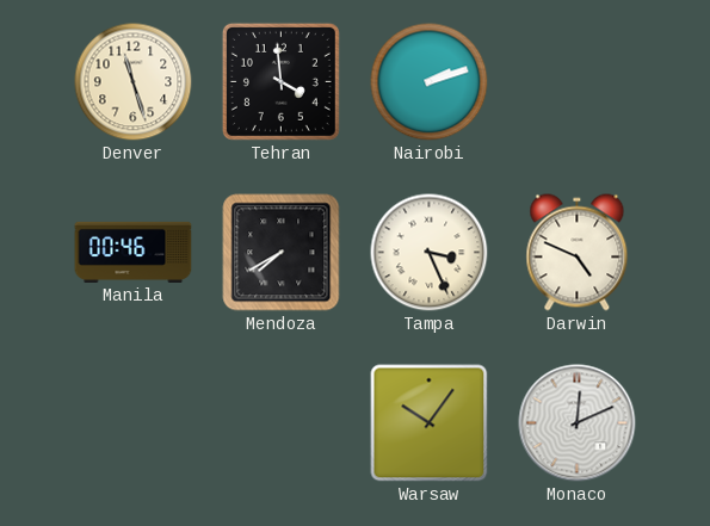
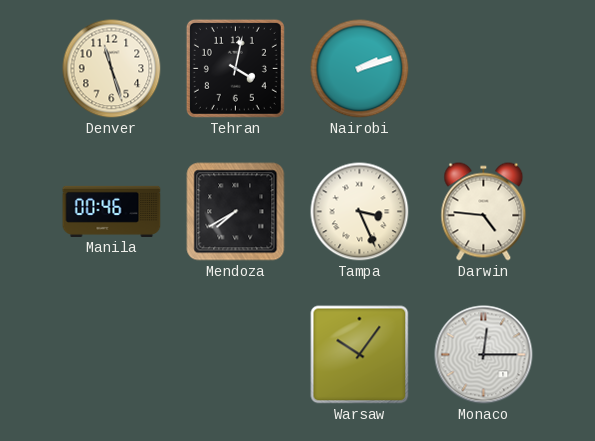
Tehran: 3:59 -> 4:02 (235, 68)
Darwin: 4:49 -> 4:46 (484, 212)
Monaco: 12:11 -> 12:15 (484, 355)
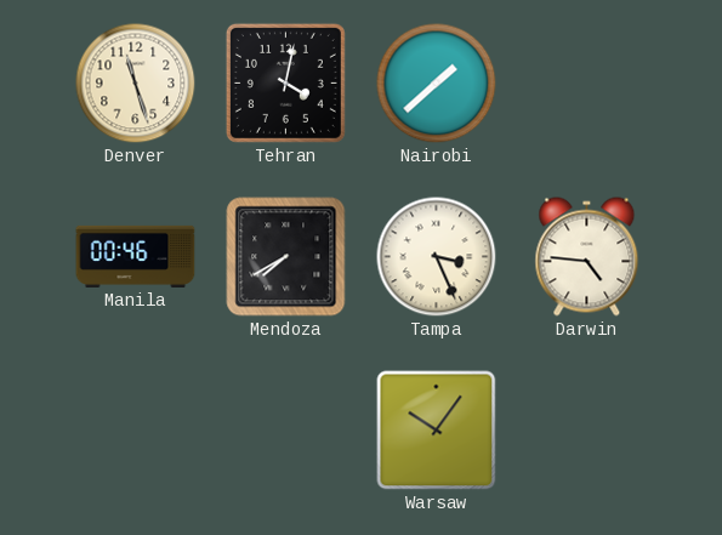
Nairobi: 2:12 -> 1:38 (437, 84)
Monaco: 12:15 -> none (484, 355)
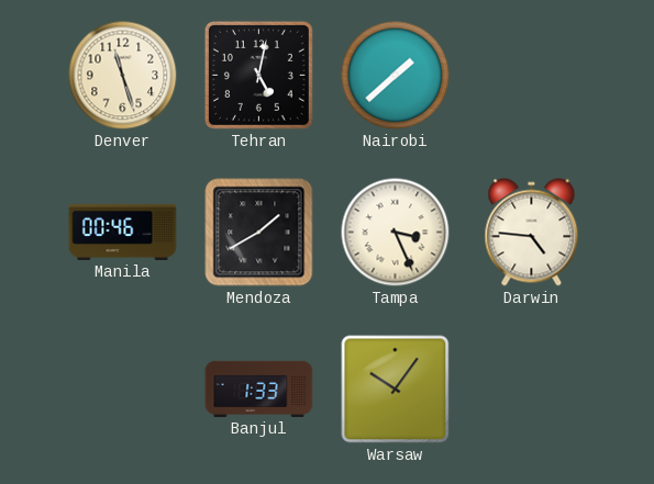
Tehran: 4:02 -> 5:02 (258, 75)
Mendoza: 7:40 -> 1:40 (259, 233)
Banjul: none -> 1:33 (259, 389)
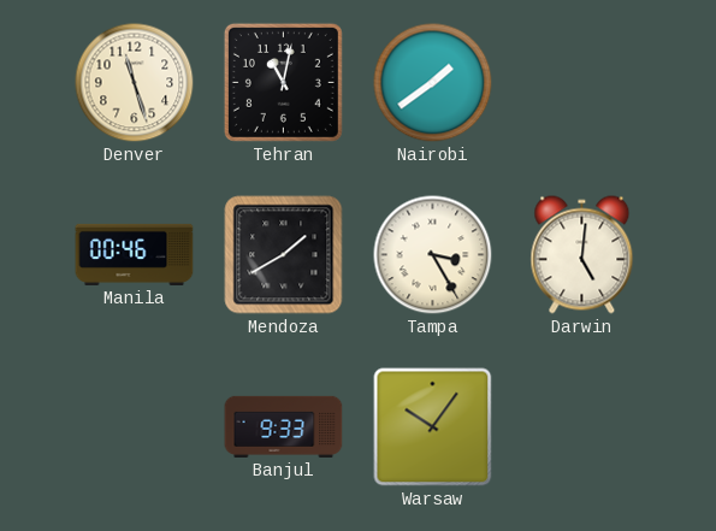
Tehran: 5:02 -> 11:02 (283, 82)
Nairobi: 1:38 -> 1:39 (433, 83)
Tampa: 3:26 -> 3:25 (433, 255)
Darwin: 4:46 -> 5:01 (582, 255)
Banjul: 1:33 -> 9:33 (284, 426)
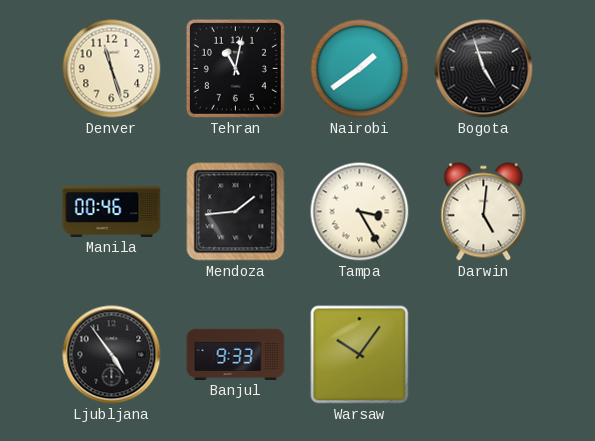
Bogota: none -> 4:57 (484, 69)
Mendoza: 1:40 -> 1:44 (236, 212)
Ljubljana: none -> 4:54 (112, 355)
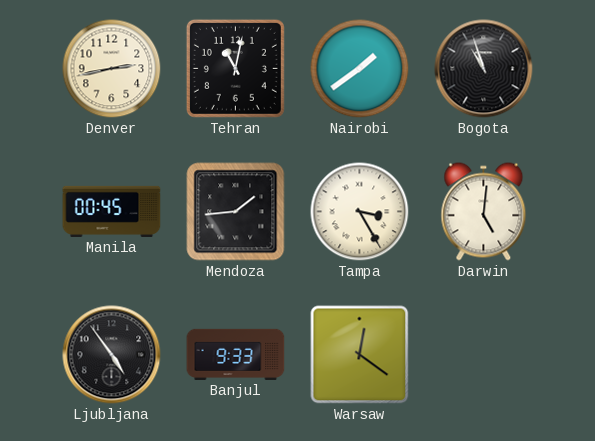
Denver: 11:27 -> 2:43 (112, 69)
Bogota: 4:57 -> 10:57 (484, 69)
Manila: 00:46 -> 00:45 (112, 211)
Warsaw: 10:06 -> 12:21 (360, 355)
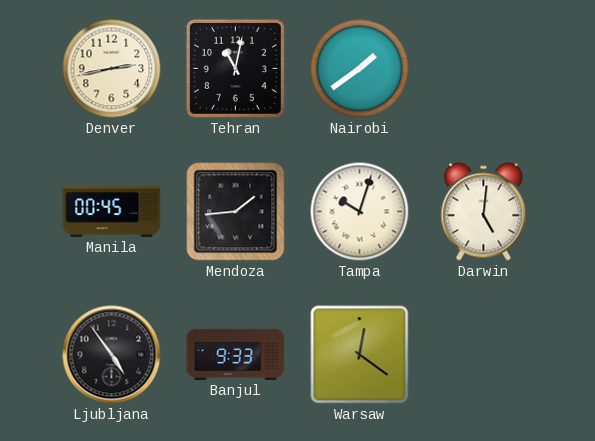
Bogota: 10:57 -> none (484, 69)
Tampa: 3:25 -> 10:03 (360, 212)
